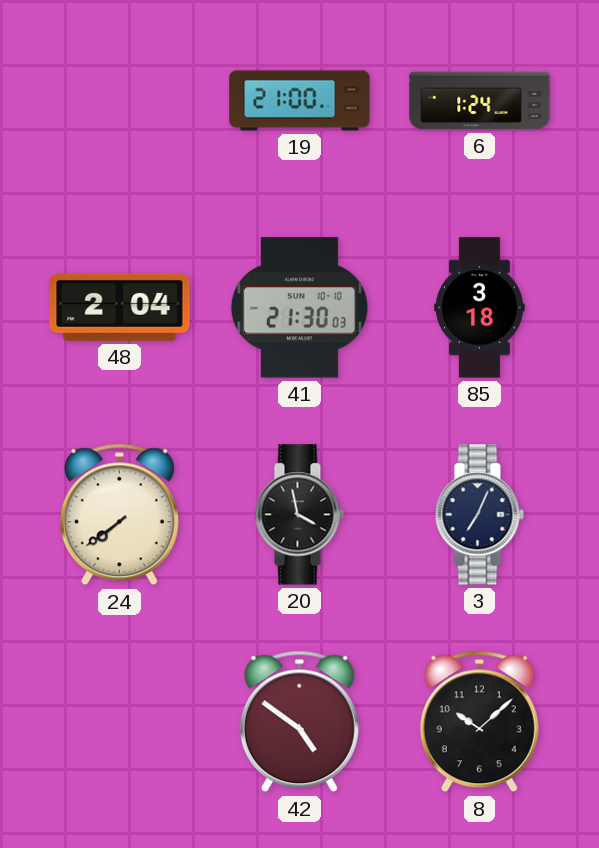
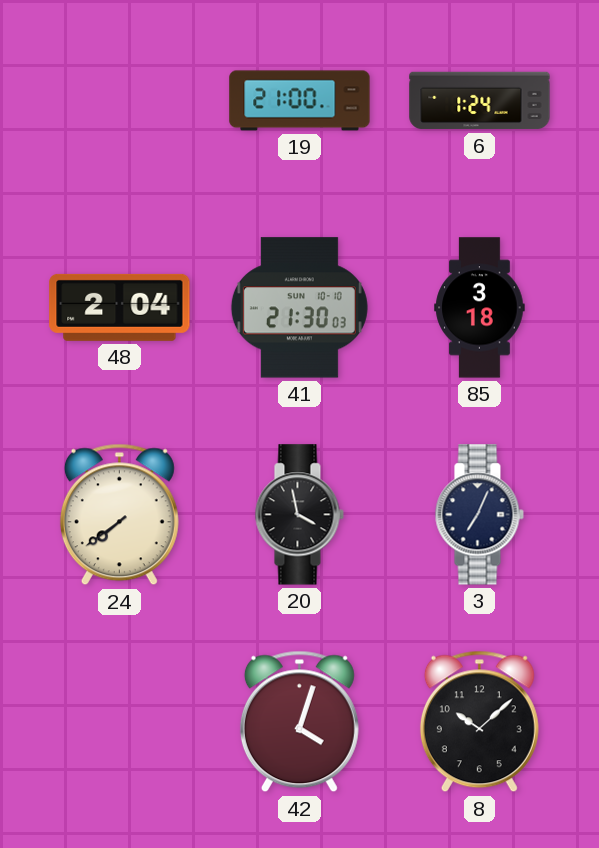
42: 4:51 -> 4:03 (299, 722)
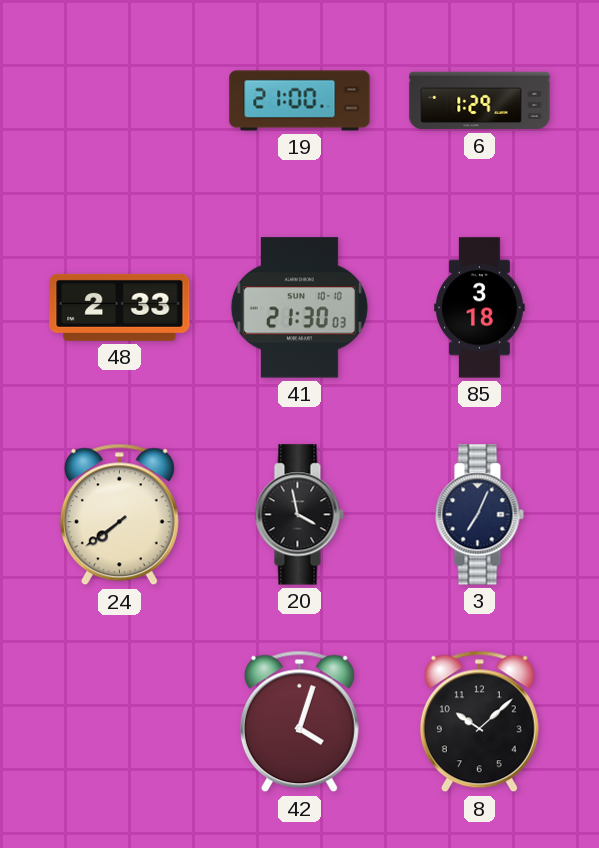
6: 1:24 -> 1:29 (480, 101)
48: 2:04 -> 2:33 (120, 307)
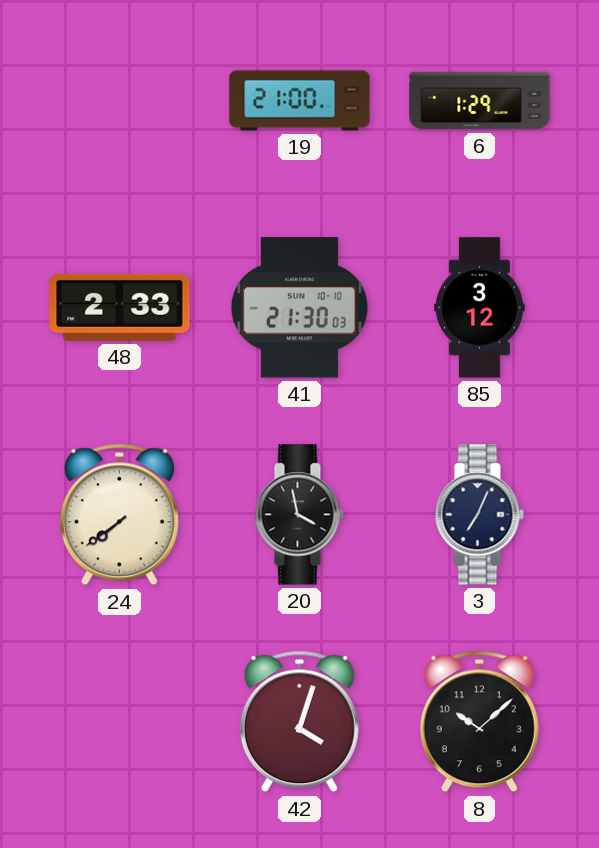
85: 3:18 -> 3:12 (480, 308)
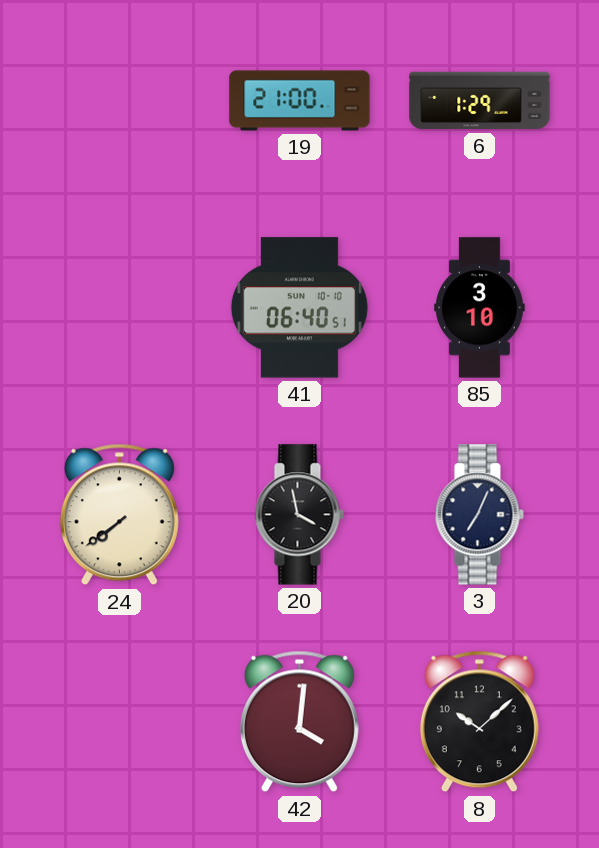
48: 2:33 -> none (120, 307)
41: 21:30 -> 06:40 (299, 308)
85: 3:12 -> 3:10 (480, 308)
42: 4:03 -> 4:01 (299, 722)
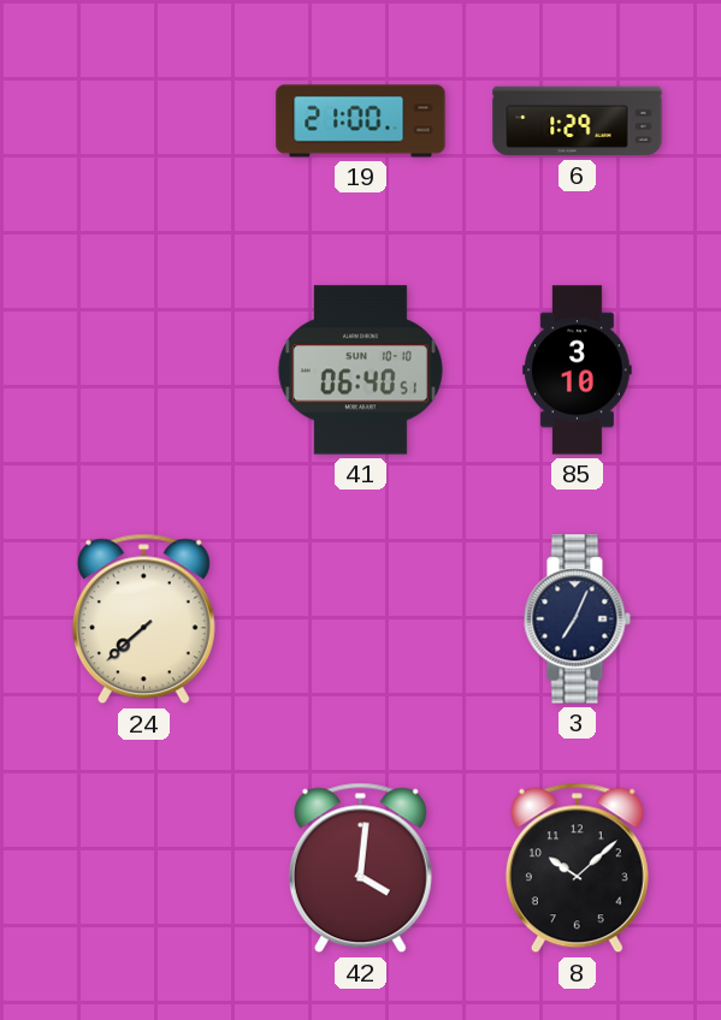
24: 7:39 -> 7:38 (143, 619)
20: 3:58 -> none (299, 515)
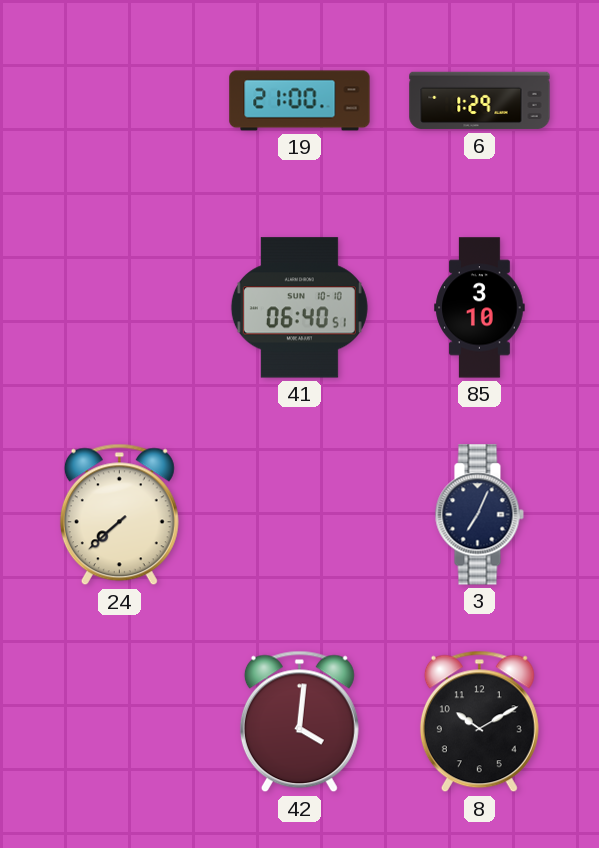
8: 10:08 -> 10:10 (479, 722)
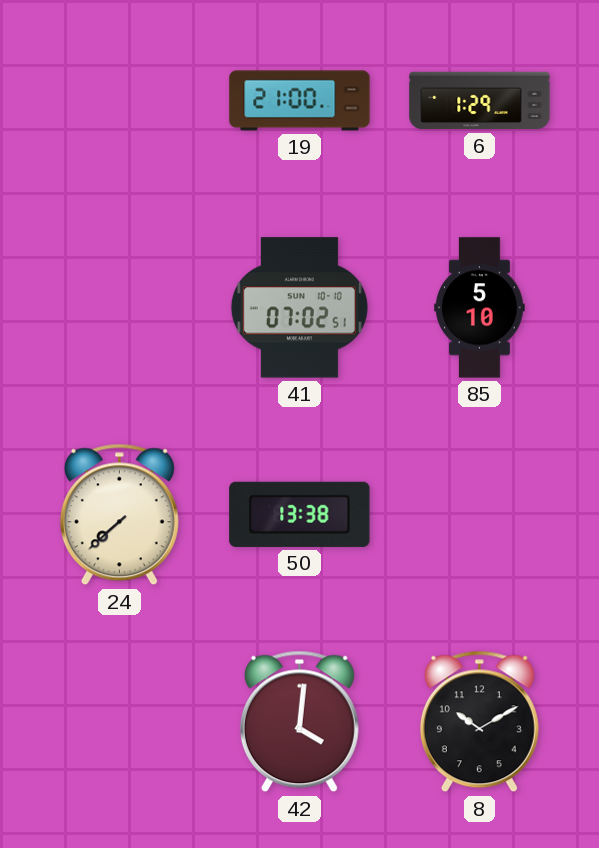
41: 06:40 -> 07:02 (299, 308)
85: 3:10 -> 5:10 (480, 308)
50: none -> 13:38 (300, 514)
3: 7:04 -> none (479, 515)
